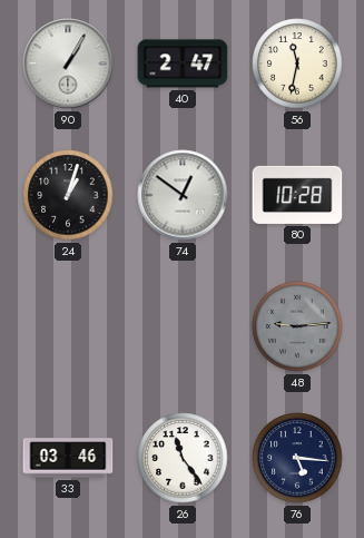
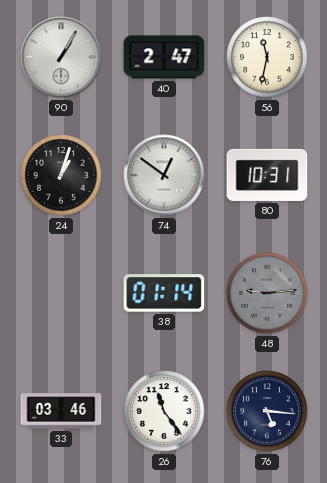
80: 10:28 -> 10:31 (267, 175)
38: none -> 01:14 (164, 293)
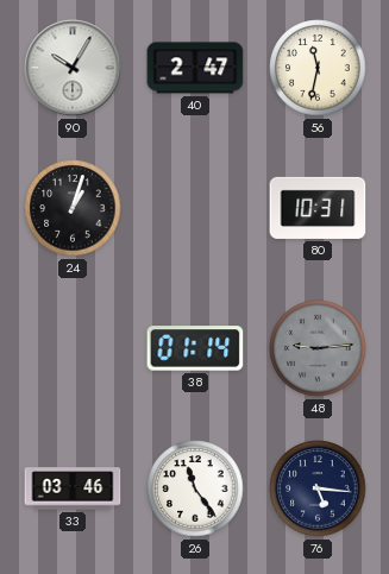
90: 1:05 -> 10:05 (73, 68)
74: 12:51 -> none (164, 175)
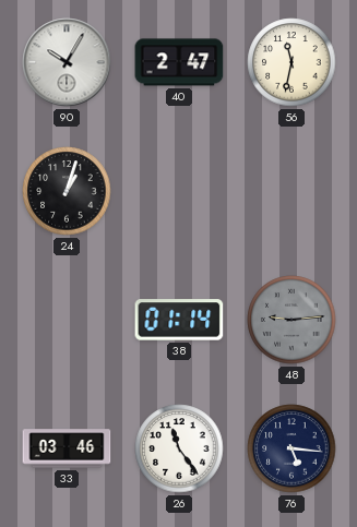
80: 10:31 -> none (318, 208)
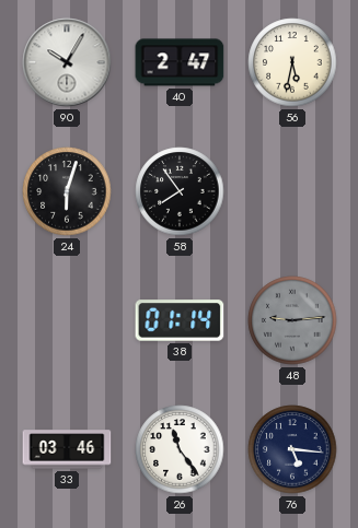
56: 11:32 -> 5:32 (292, 62)
24: 1:03 -> 6:03 (67, 191)
58: none -> 7:54 (180, 191)
